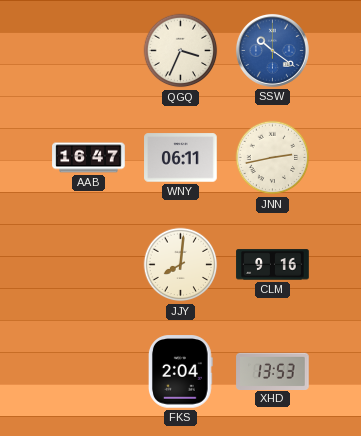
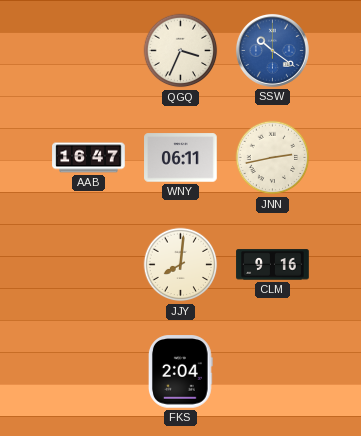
XHD: 13:53 -> none (273, 371)
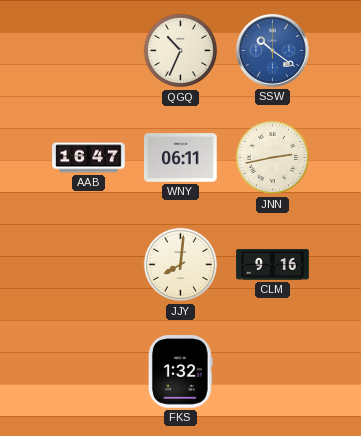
QGQ: 3:34 -> 10:34 (181, 51)
FKS: 2:04 -> 1:32 (181, 372)
